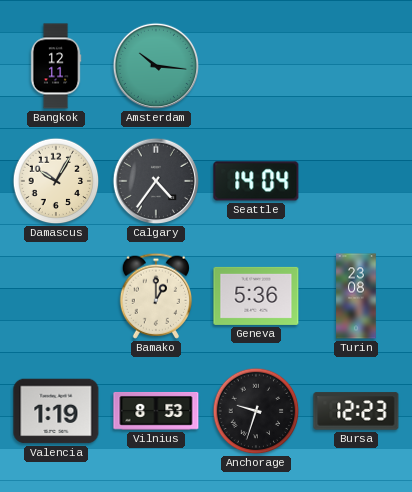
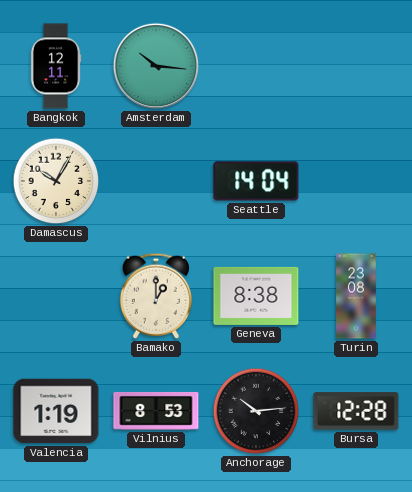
Calgary: 4:36 -> none (156, 181)
Geneva: 5:36 -> 8:38 (256, 296)
Anchorage: 9:33 -> 10:14 (256, 411)
Bursa: 12:23 -> 12:28 (356, 411)
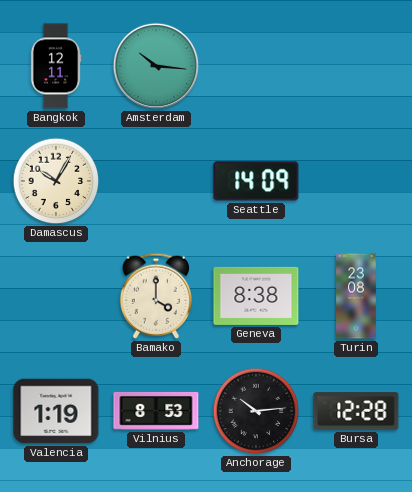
Seattle: 14:04 -> 14:09 (256, 181)
Bamako: 1:00 -> 4:00 (155, 296)
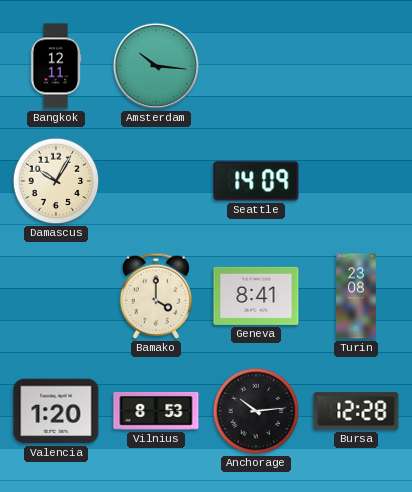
Geneva: 8:38 -> 8:41 (256, 296)
Valencia: 1:19 -> 1:20 (56, 411)
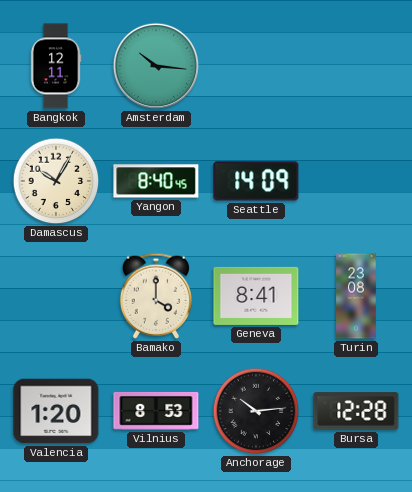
Yangon: none -> 8:40 (156, 181)
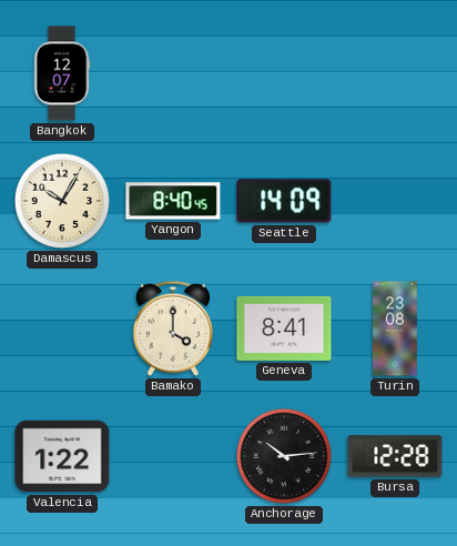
Bangkok: 12:11 -> 12:07 (62, 73)
Amsterdam: 10:16 -> none (156, 66)
Valencia: 1:20 -> 1:22 (62, 456)
Vilnius: 8:53 -> none (156, 411)
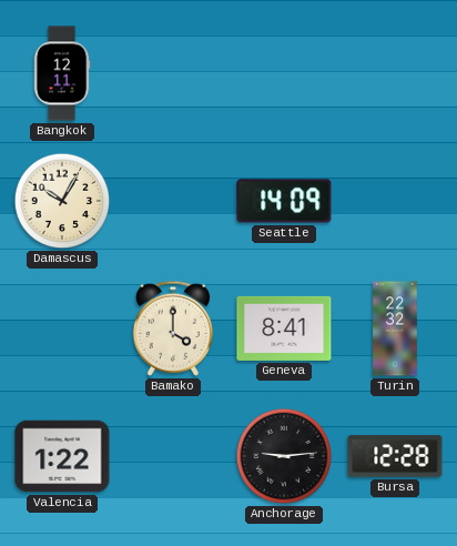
Bangkok: 12:07 -> 12:11 (62, 73)
Yangon: 8:40 -> none (173, 201)
Turin: 23:08 -> 22:32 (395, 328)
Anchorage: 10:14 -> 9:14 (284, 456)
